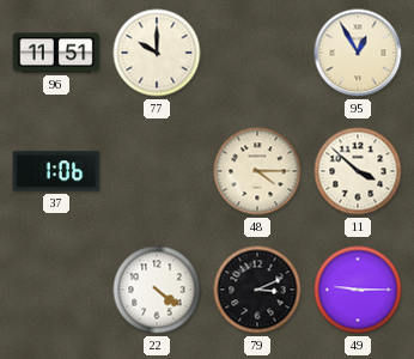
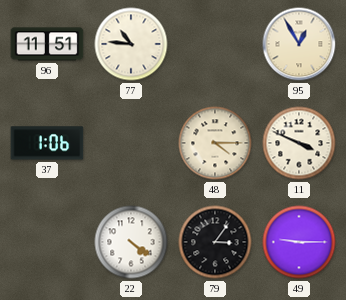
77: 10:00 -> 10:46 (131, 44)
11: 3:52 -> 3:49 (299, 143)
79: 3:11 -> 3:06 (215, 242)
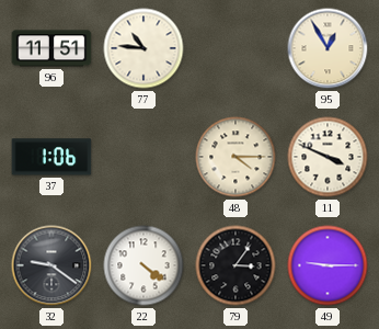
32: none -> 9:21 (51, 265)
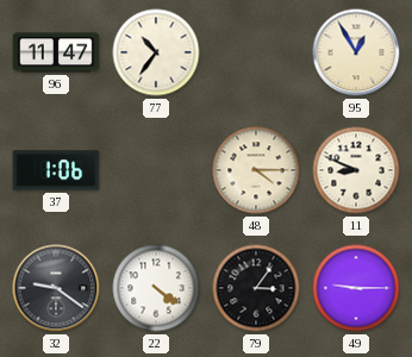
96: 11:51 -> 11:47 (56, 52)
77: 10:46 -> 10:36 (156, 52)
11: 3:49 -> 8:49 (356, 170)
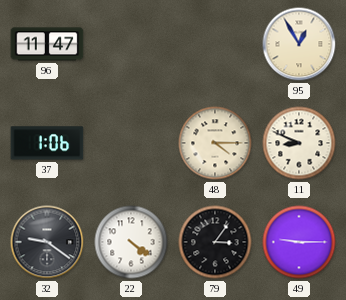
77: 10:36 -> none (156, 52)
